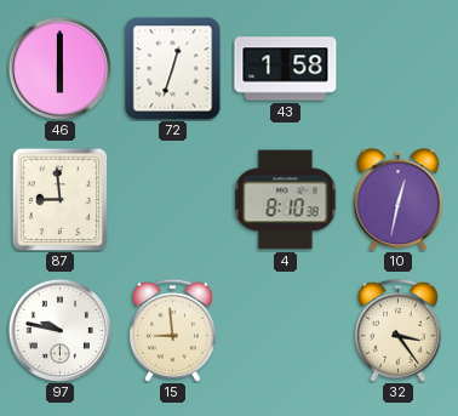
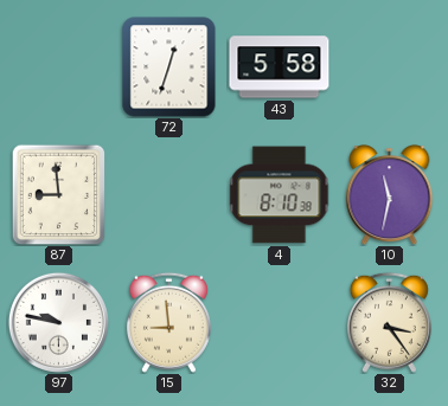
46: 6:00 -> none (59, 68)
43: 1:58 -> 5:58 (280, 67)
10: 12:32 -> 11:32 (390, 195)
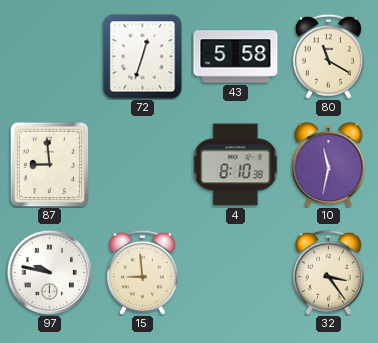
80: none -> 11:20 (328, 56)
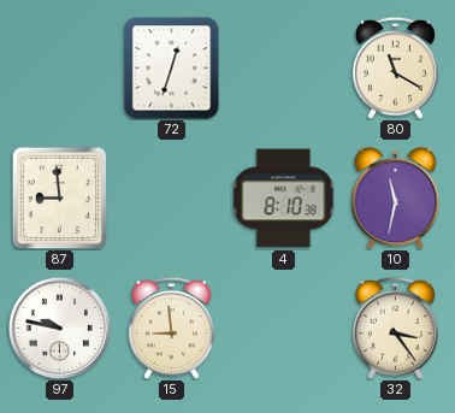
43: 5:58 -> none (236, 57)
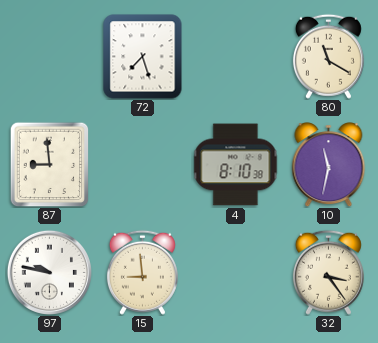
72: 12:33 -> 7:27 (143, 57)
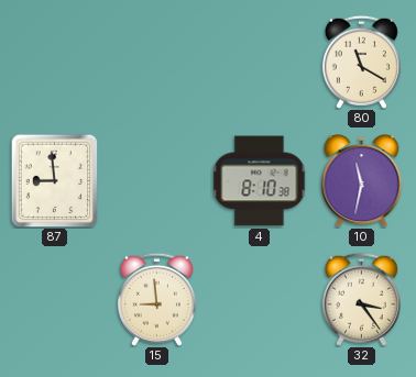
72: 7:27 -> none (143, 57)
97: 9:47 -> none (49, 272)
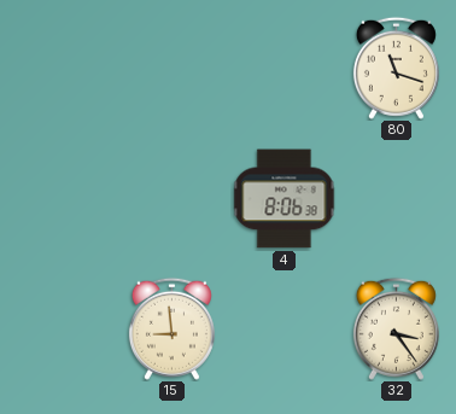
80: 11:20 -> 11:18 (396, 68)
87: 8:59 -> none (55, 180)
4: 8:10 -> 8:06 (285, 199)
10: 11:32 -> none (362, 181)
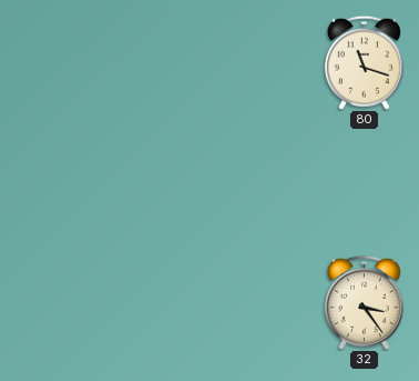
4: 8:06 -> none (285, 199)
15: 8:59 -> none (171, 328)
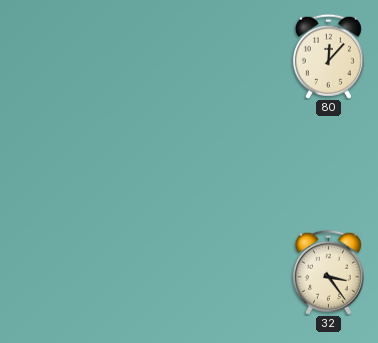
80: 11:18 -> 12:07 (328, 56)
